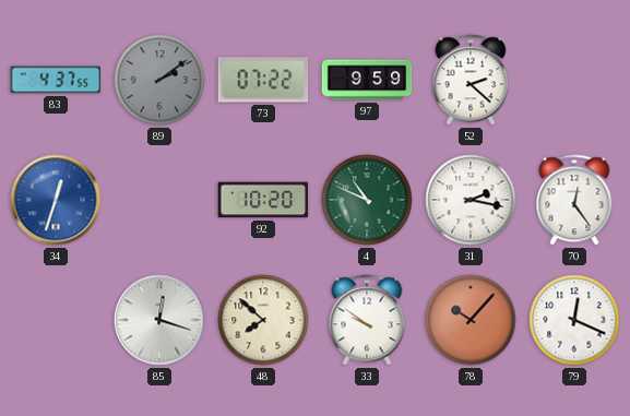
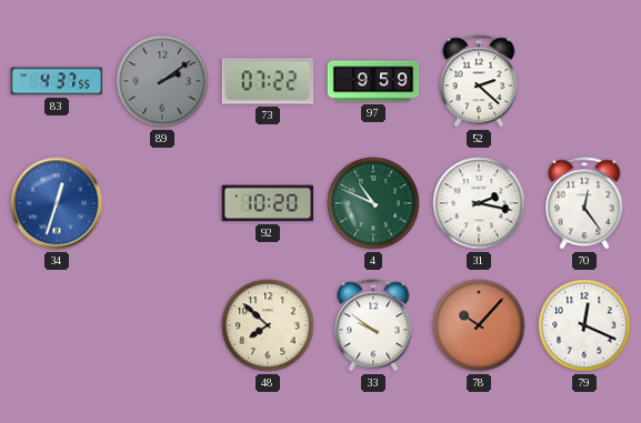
85: 12:18 -> none (159, 320)
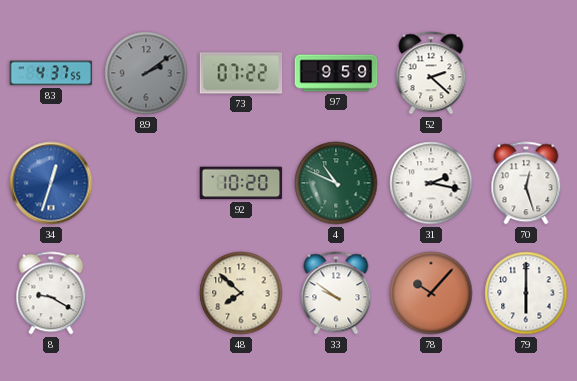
70: 12:24 -> 12:27 (526, 183)
8: none -> 9:20 (51, 293)
79: 12:19 -> 6:00 (526, 293)
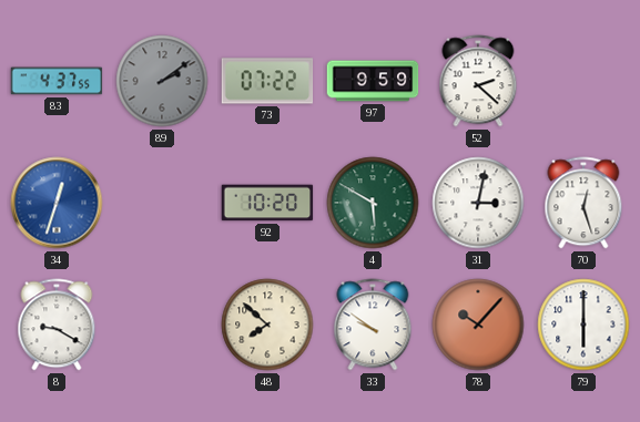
4: 10:49 -> 5:50 (373, 203)
31: 2:17 -> 3:02 (478, 203)
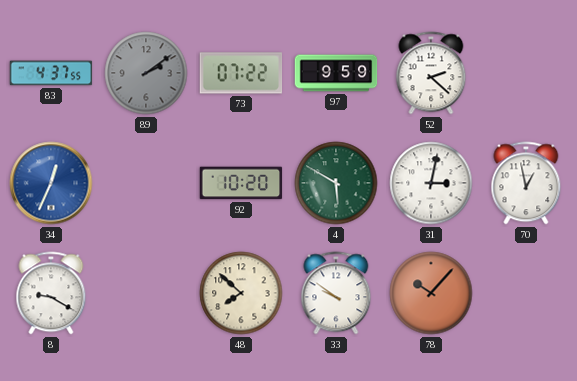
34: 12:33 -> 12:34 (51, 183)
70: 12:27 -> 12:58 (526, 183)
79: 6:00 -> none (583, 325)
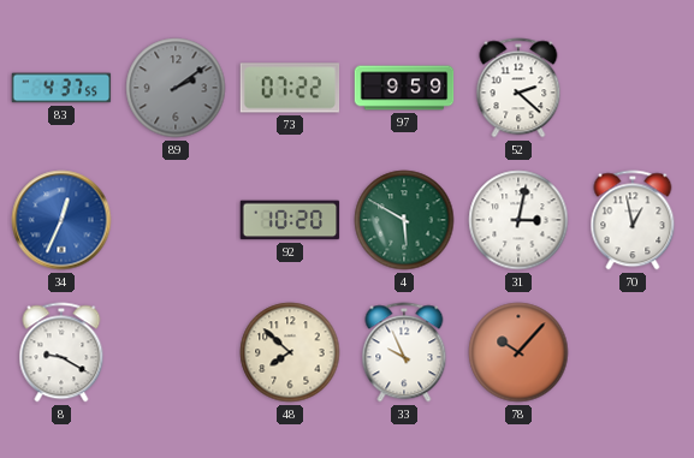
33: 9:51 -> 9:56 (404, 352)
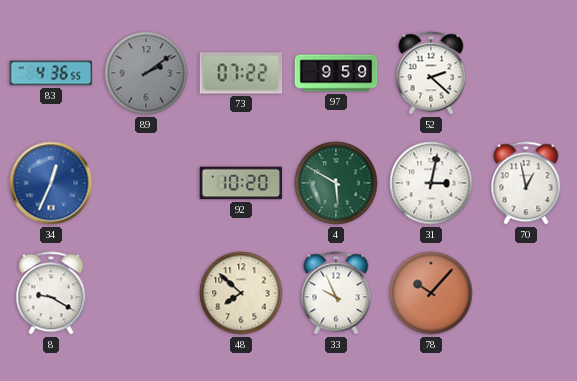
83: 4:37 -> 4:36 (51, 73)
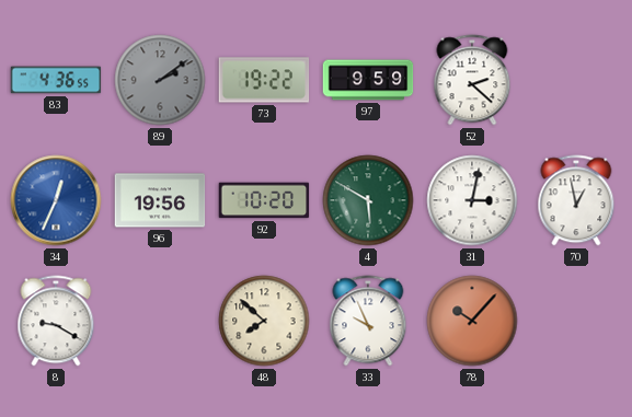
73: 07:22 -> 19:22 (264, 80)
96: none -> 19:56 (160, 200)
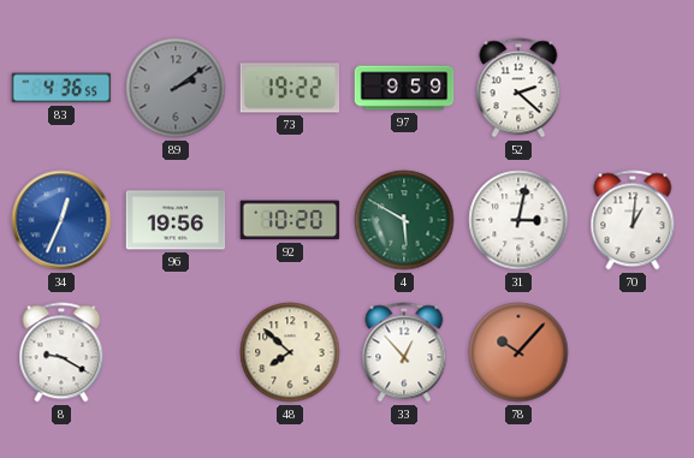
70: 12:58 -> 1:01 (633, 220)
33: 9:56 -> 12:53 (404, 352)
